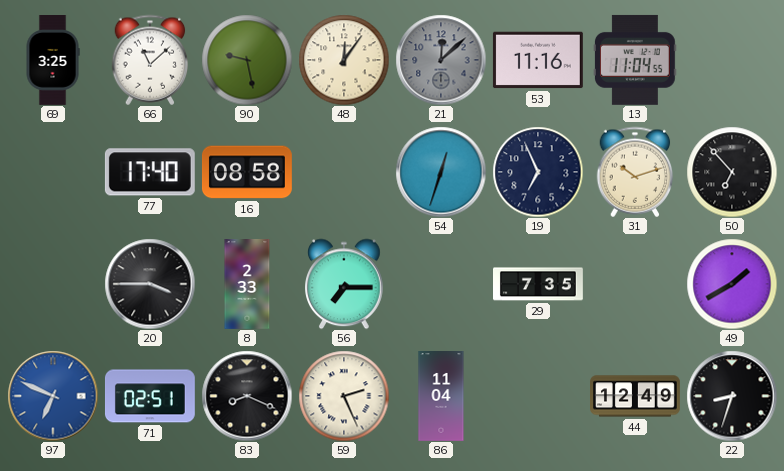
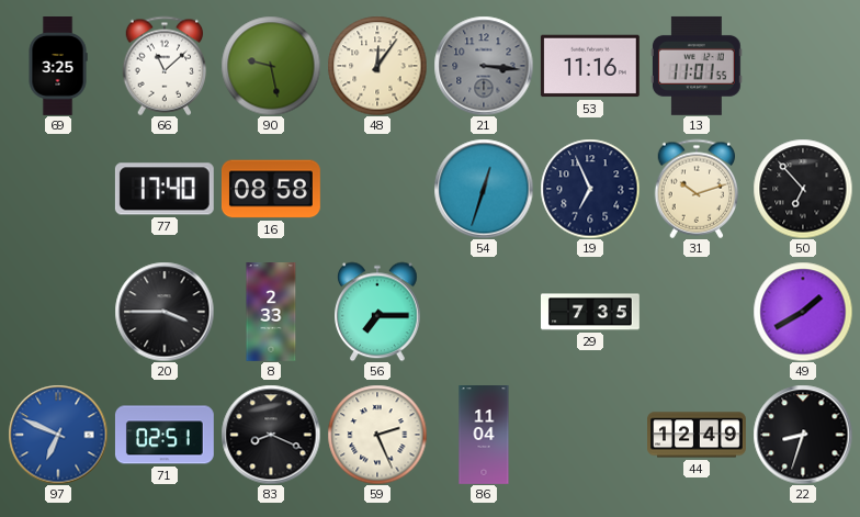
21: 12:08 -> 3:16 (484, 66)
13: 11:04 -> 11:01 (697, 66)
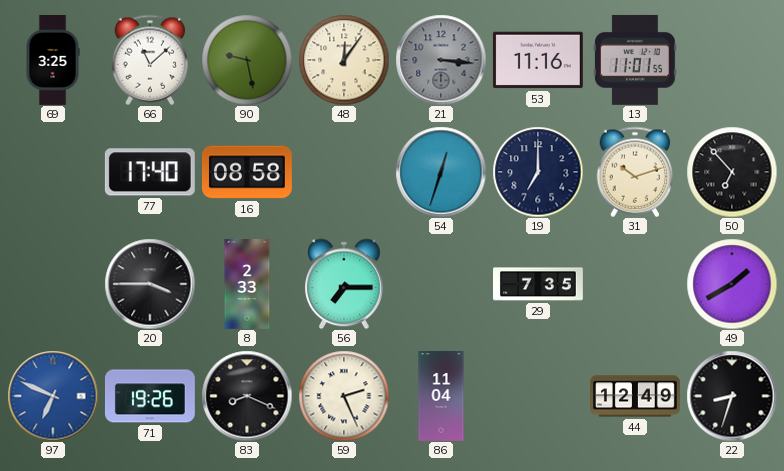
19: 6:56 -> 7:00 (538, 172)
71: 02:51 -> 19:26 (150, 396)
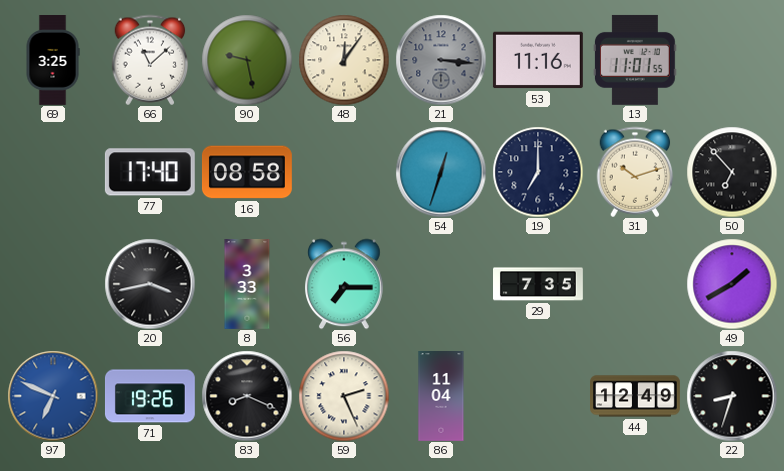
20: 3:45 -> 3:43 (150, 284)
8: 2:33 -> 3:33 (247, 285)
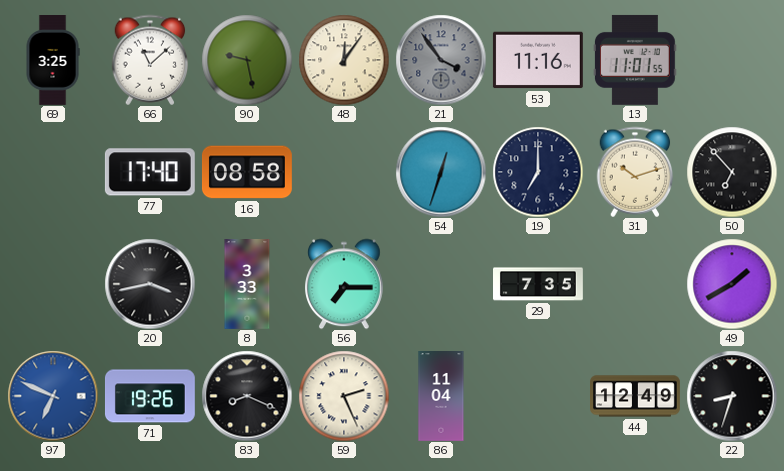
21: 3:16 -> 3:54 (441, 60)
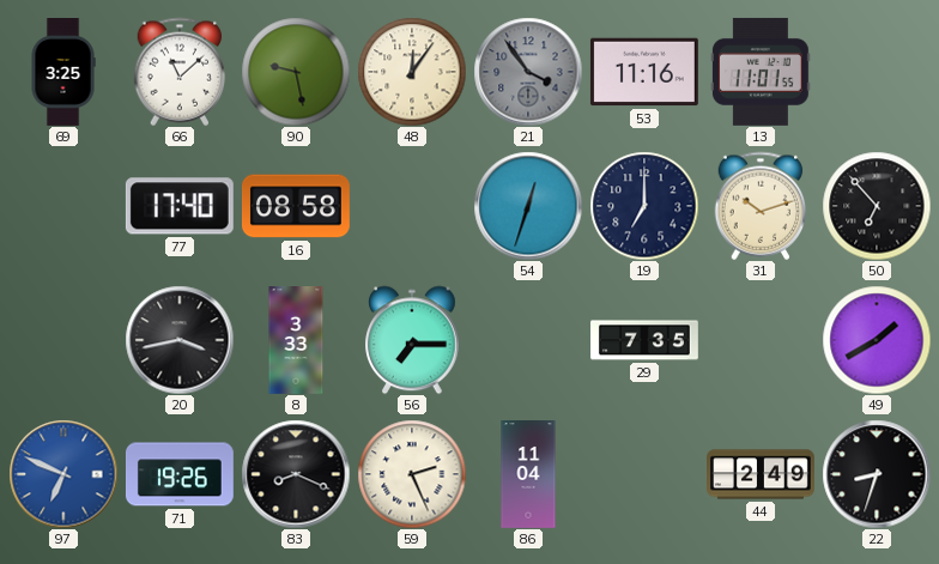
44: 12:49 -> 2:49 (762, 474)
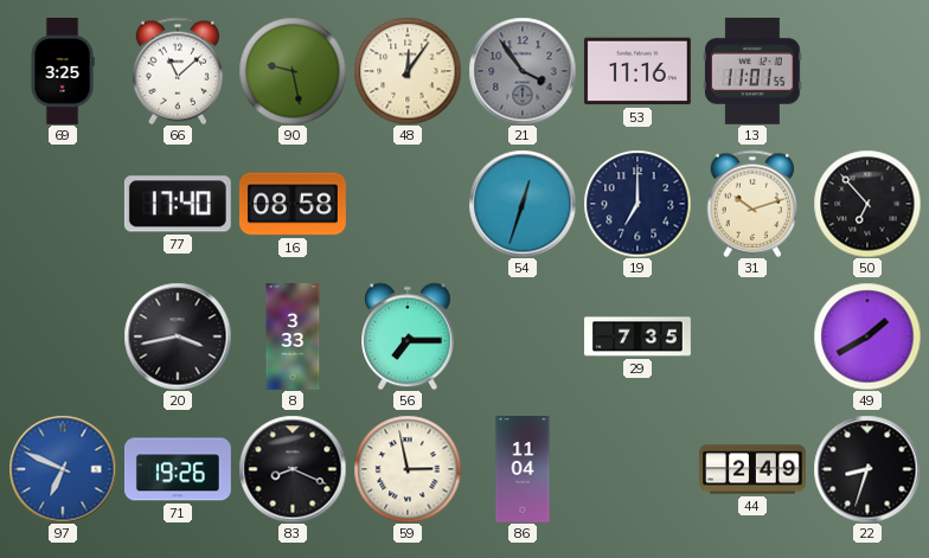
59: 2:26 -> 2:58 (408, 469)
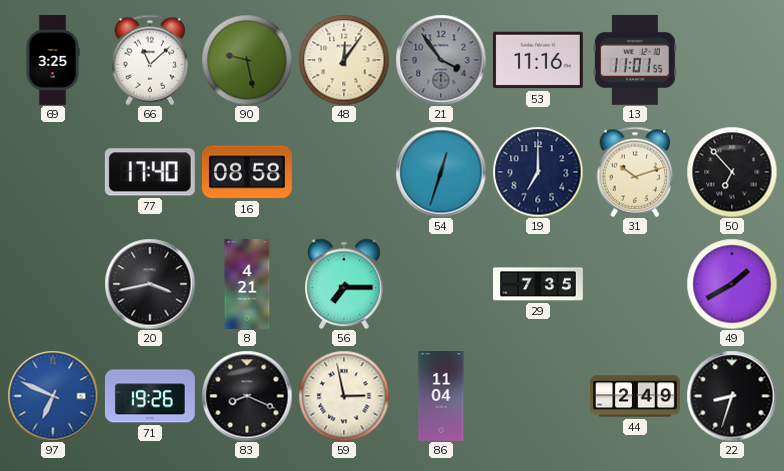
8: 3:33 -> 4:21 (247, 285)
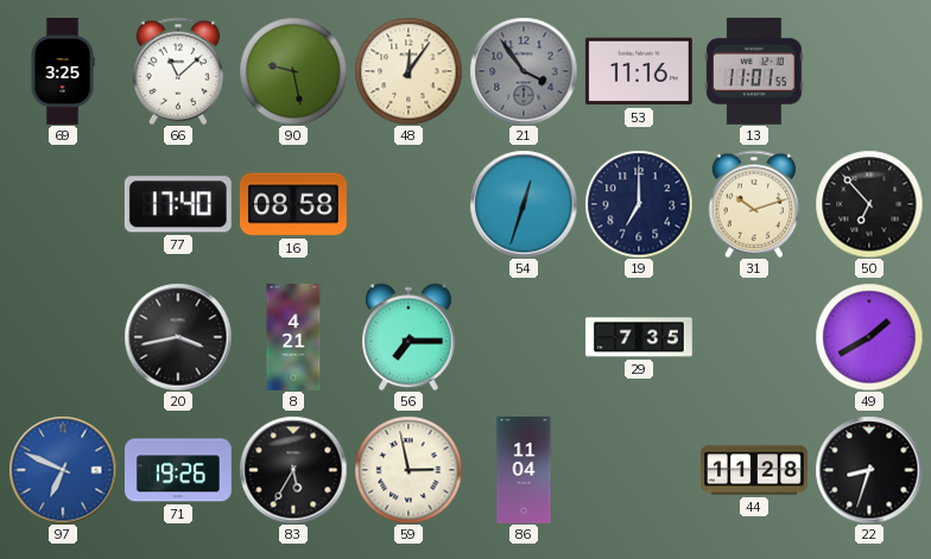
83: 8:19 -> 5:35 (293, 470)
44: 2:49 -> 11:28 (755, 470)
